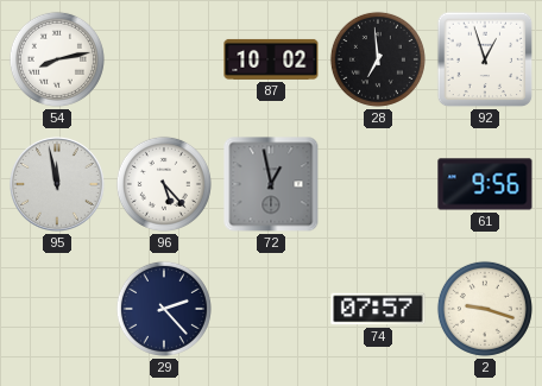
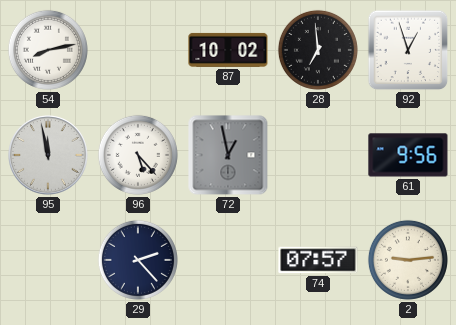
2: 9:18 -> 9:14 (408, 260)
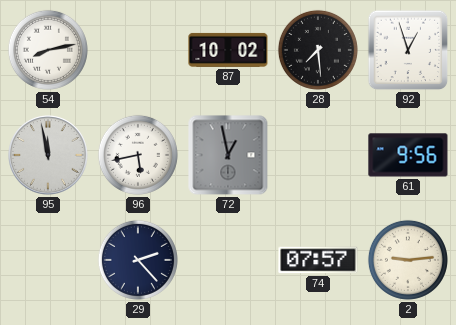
28: 6:59 -> 7:29 (318, 50)
96: 5:23 -> 5:43 (138, 155)
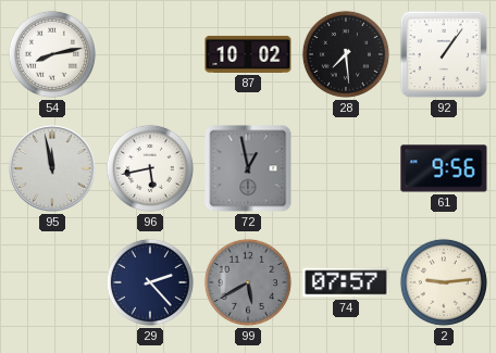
92: 12:57 -> 1:06 (444, 54)
99: none -> 5:40 (248, 282)
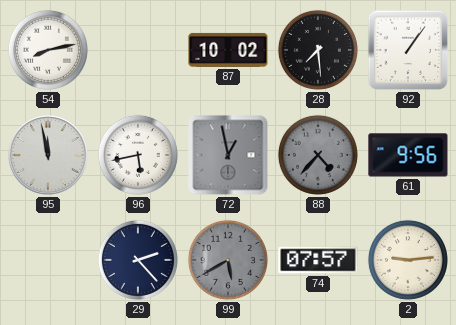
88: none -> 4:37 (318, 155)
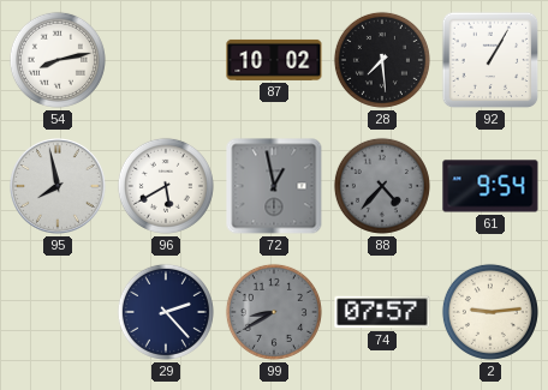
92: 1:06 -> 1:05 (490, 60)
95: 11:58 -> 7:58 (59, 187)
96: 5:43 -> 5:40 (166, 186)
61: 9:56 -> 9:54 (490, 186)
99: 5:40 -> 8:40 (274, 312)
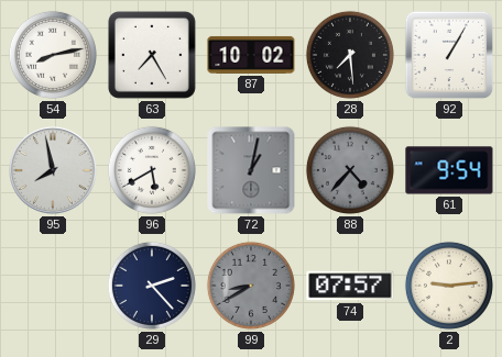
63: none -> 7:25 (152, 55)
72: 12:58 -> 1:02 (251, 170)
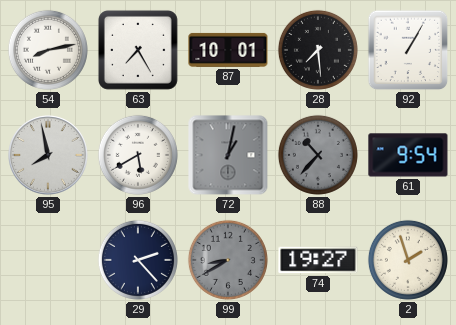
87: 10:02 -> 10:01 (228, 50)
88: 4:37 -> 10:37 (318, 155)
74: 07:57 -> 19:27 (318, 260)
2: 9:14 -> 1:57 (408, 260)
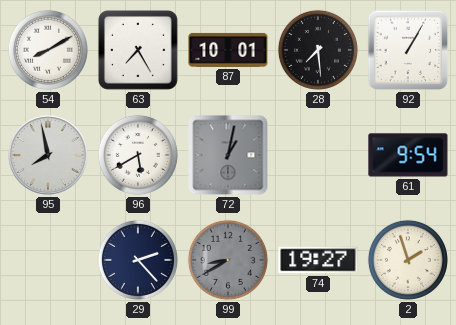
54: 8:13 -> 8:10 (48, 50)
88: 10:37 -> none (318, 155)
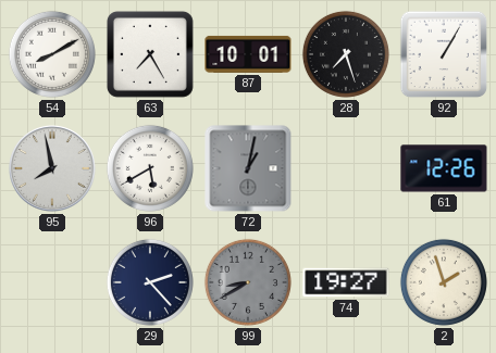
28: 7:29 -> 7:27 (346, 54)
61: 9:54 -> 12:26 (444, 168)
